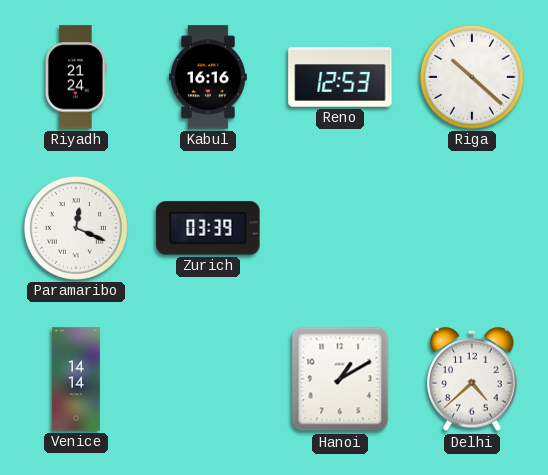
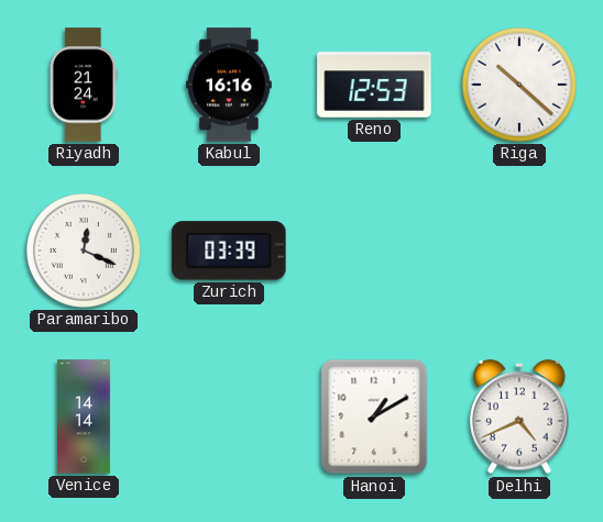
Delhi: 4:38 -> 4:41 (519, 417)
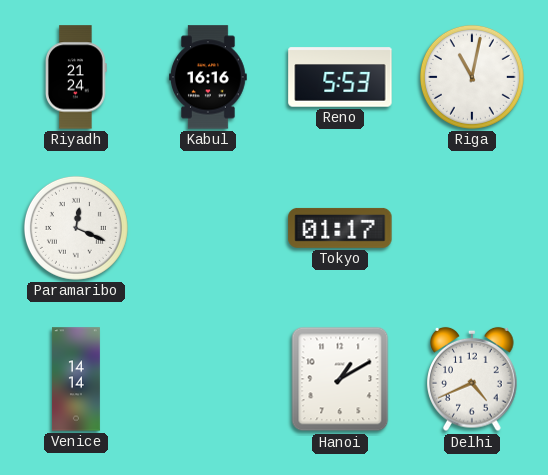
Reno: 12:53 -> 5:53 (340, 77)
Riga: 10:22 -> 11:02 (472, 77)
Zurich: 03:39 -> none (229, 251)
Tokyo: none -> 01:17 (340, 228)
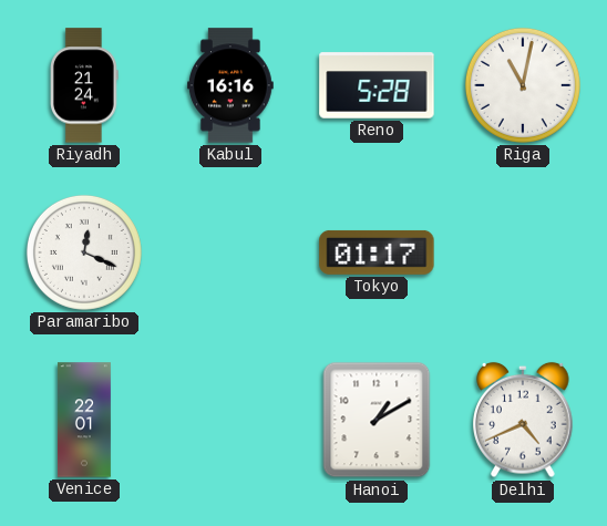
Reno: 5:53 -> 5:28 (377, 85)
Venice: 14:14 -> 22:01 (84, 420)
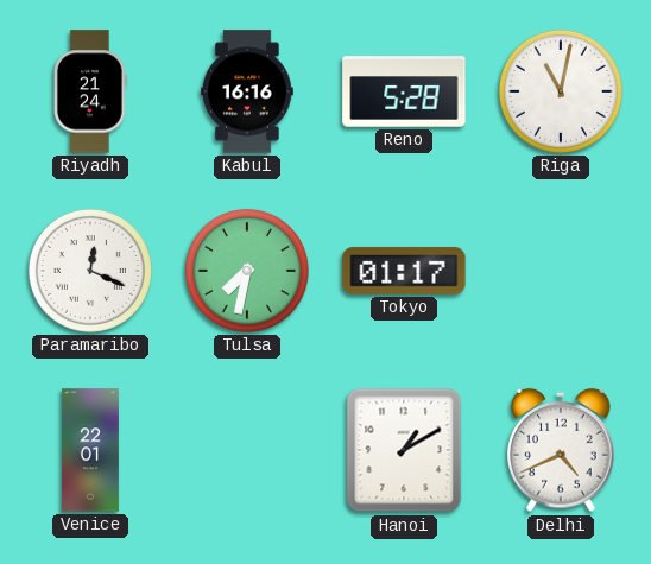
Tulsa: none -> 7:32 (247, 271)
